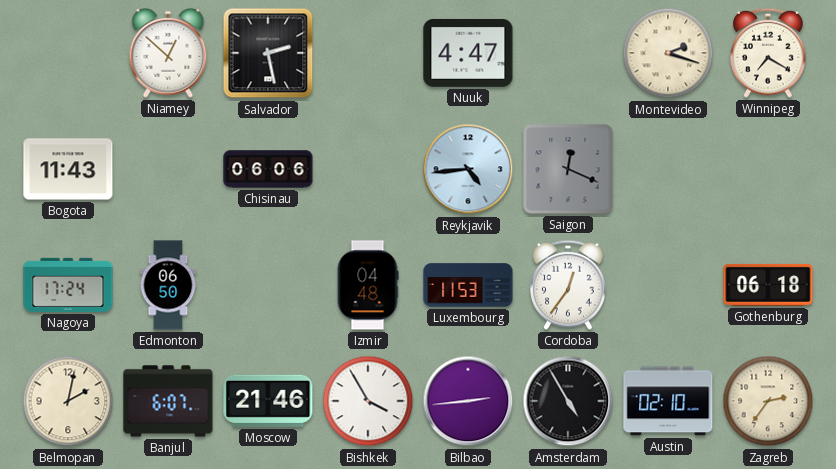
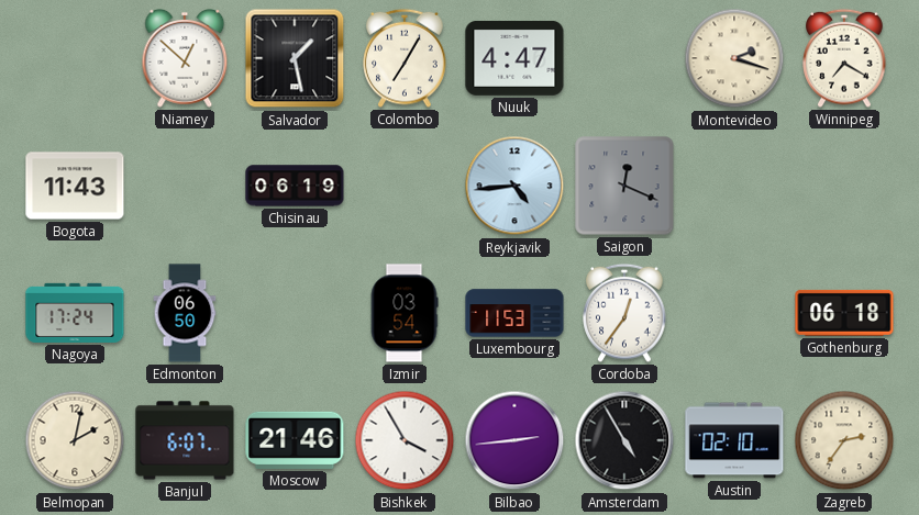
Salvador: 2:28 -> 1:28 (295, 58)
Colombo: none -> 7:05 (405, 58)
Chisinau: 06:06 -> 06:19 (295, 186)
Izmir: 04:48 -> 03:54 (405, 313)
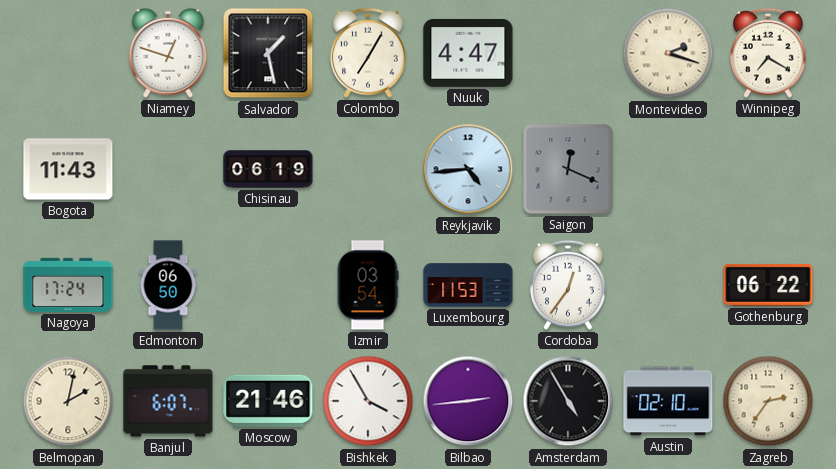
Niamey: 12:52 -> 12:48 (168, 53)
Gothenburg: 06:18 -> 06:22 (768, 285)
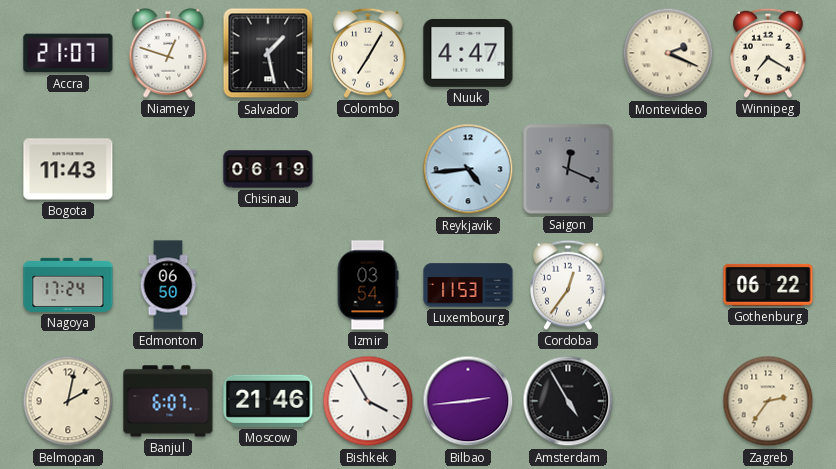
Accra: none -> 21:07 (68, 53)
Montevideo: 2:18 -> 2:19 (668, 53)
Austin: 02:10 -> none (668, 401)
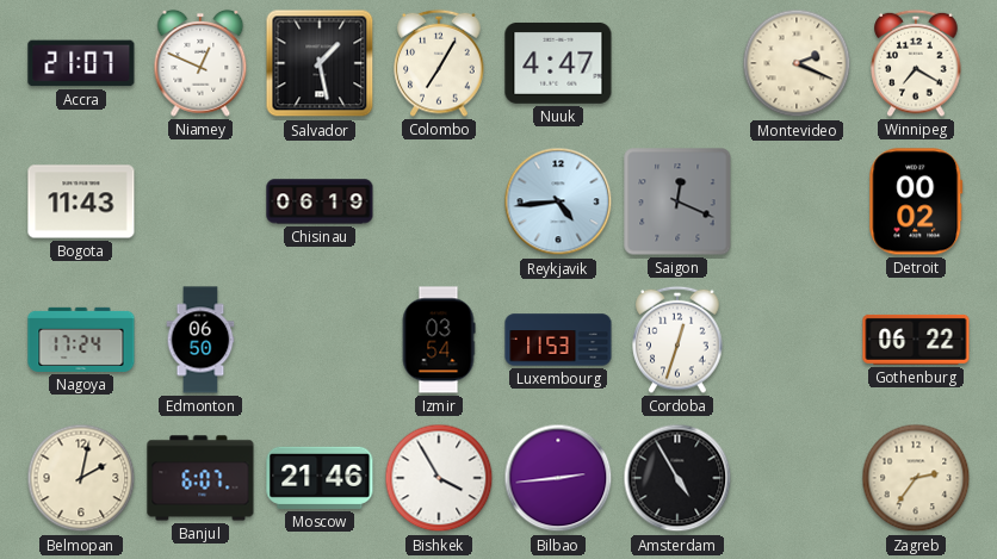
Niamey: 12:48 -> 12:49 (200, 63)
Detroit: none -> 00:02 (916, 201)
Cordoba: 12:36 -> 12:33 (677, 340)
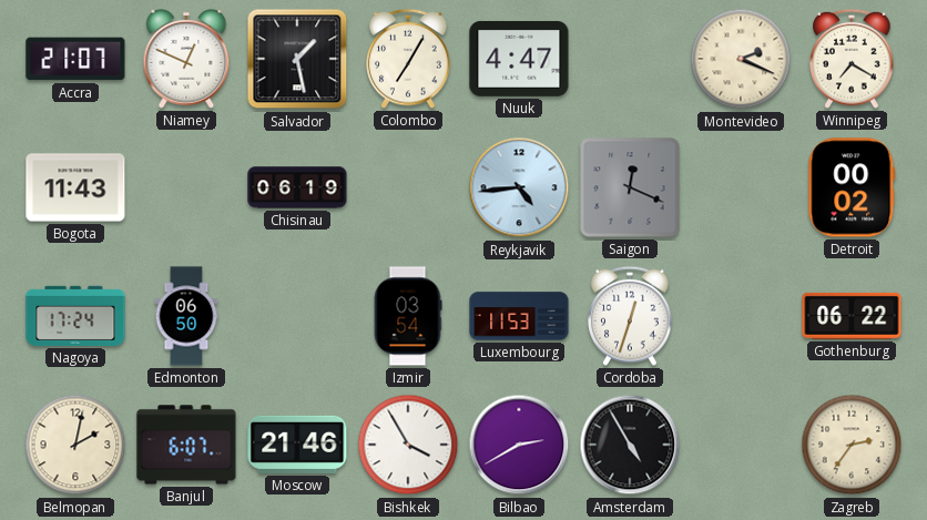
Bilbao: 2:44 -> 2:40 (519, 445)
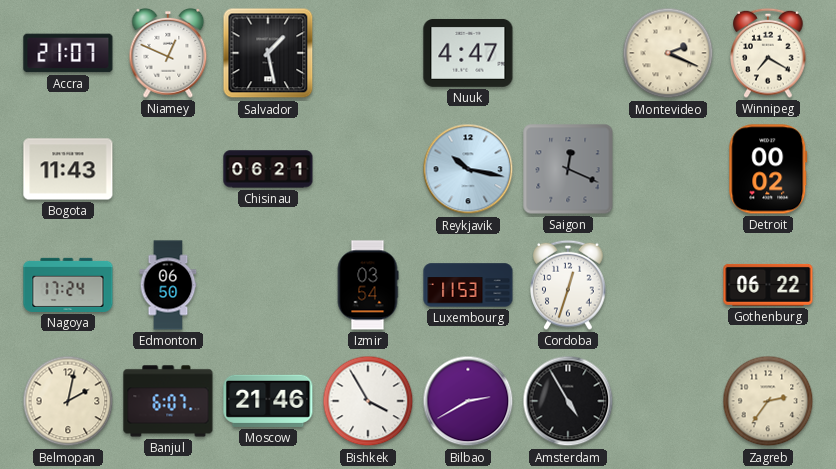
Colombo: 7:05 -> none (408, 59)
Chisinau: 06:19 -> 06:21 (268, 169)
Reykjavik: 4:44 -> 10:17 (468, 169)
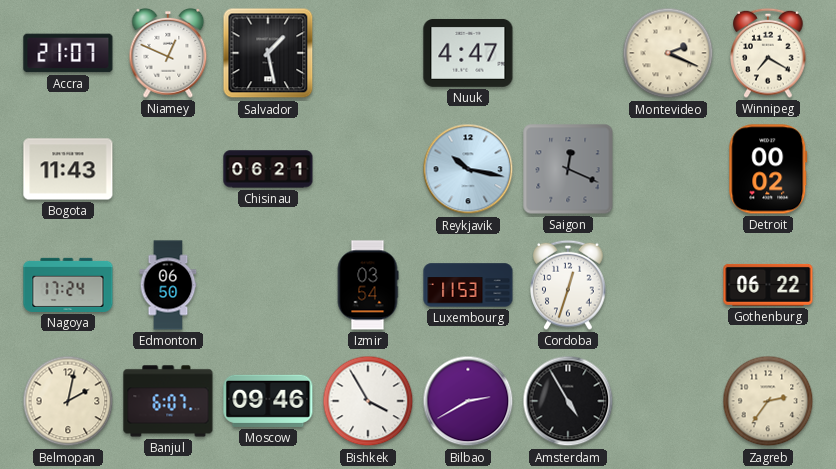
Moscow: 21:46 -> 09:46 (268, 401)
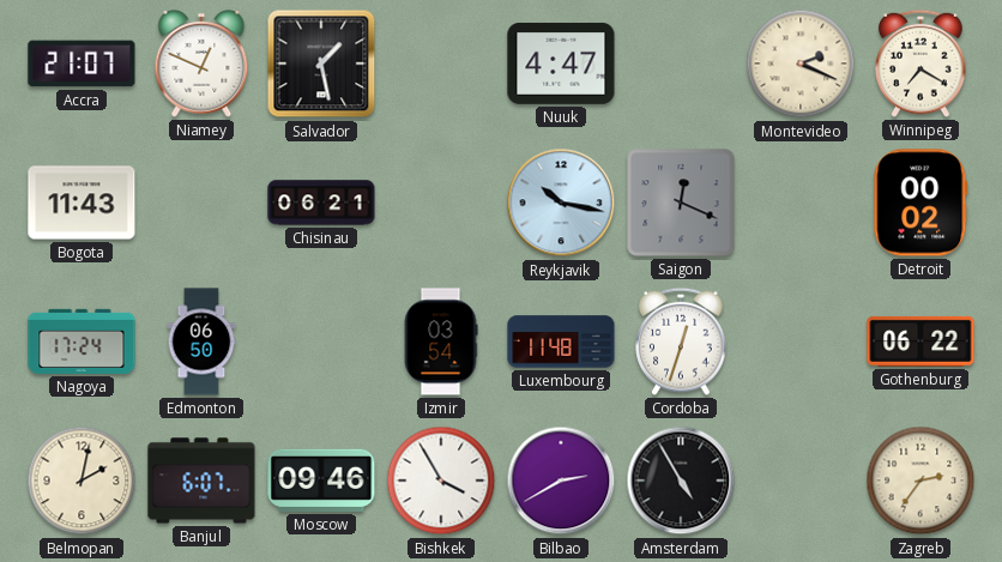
Luxembourg: 11:53 -> 11:48 (561, 342)
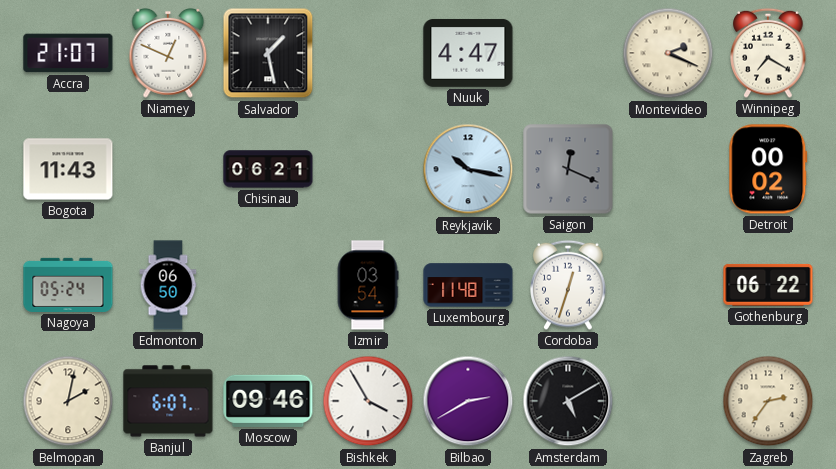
Nagoya: 17:24 -> 05:24 (68, 285)
Amsterdam: 4:55 -> 5:10 (568, 401)
